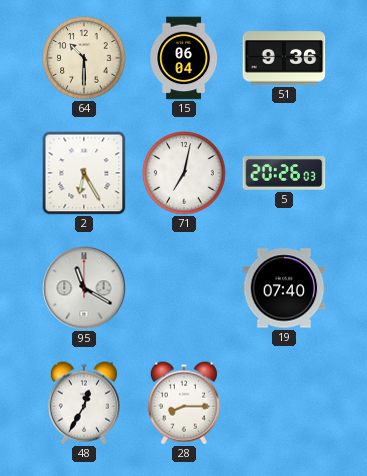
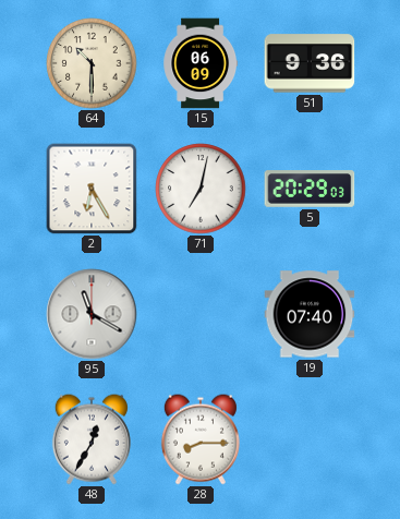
15: 06:04 -> 06:09 (201, 63)
5: 20:26 -> 20:29 (310, 189)
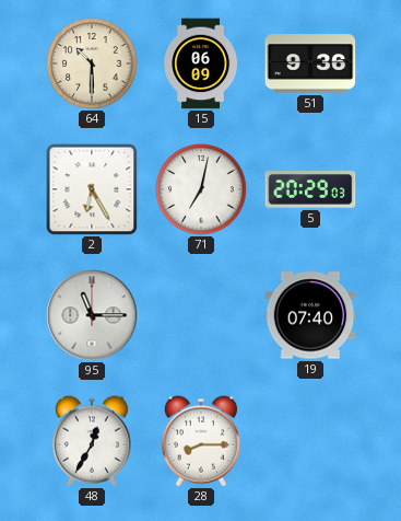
95: 11:20 -> 11:15 (92, 315)
